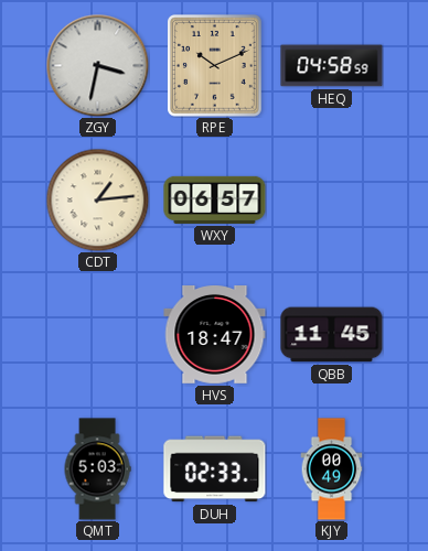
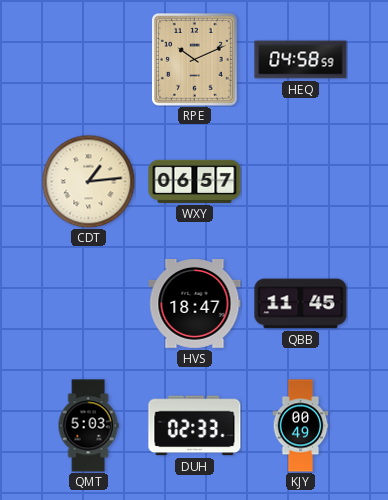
ZGY: 3:32 -> none (97, 65)
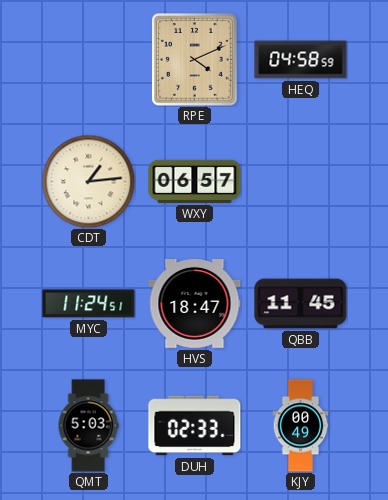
RPE: 10:11 -> 4:11 (195, 60)
MYC: none -> 11:24 (89, 304)
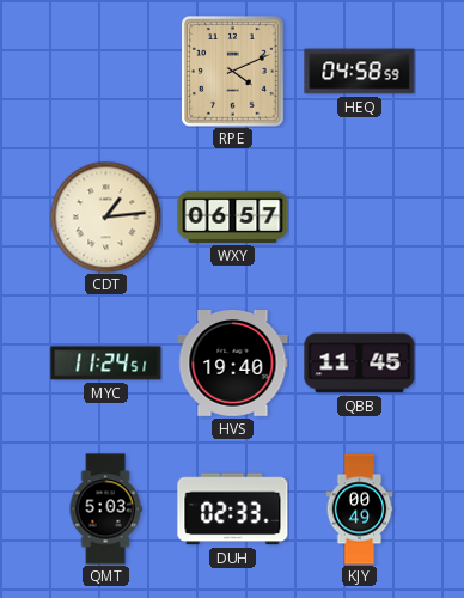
HVS: 18:47 -> 19:40 (233, 364)
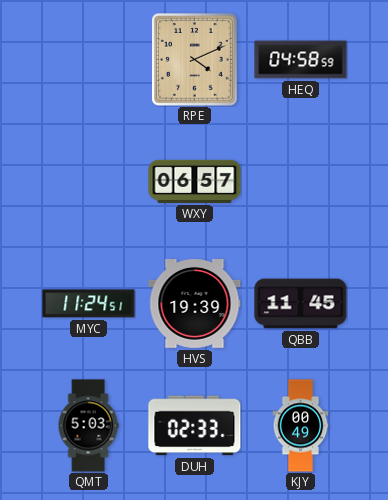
CDT: 1:14 -> none (105, 216)
HVS: 19:40 -> 19:39 (195, 304)
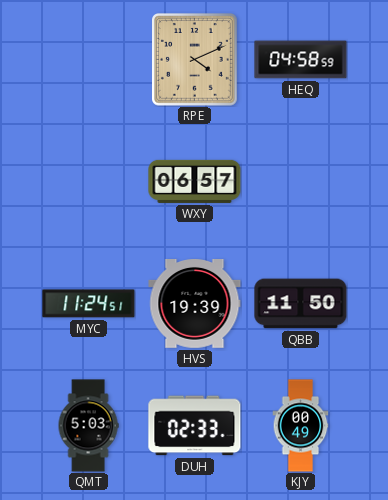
QBB: 11:45 -> 11:50 (301, 304)
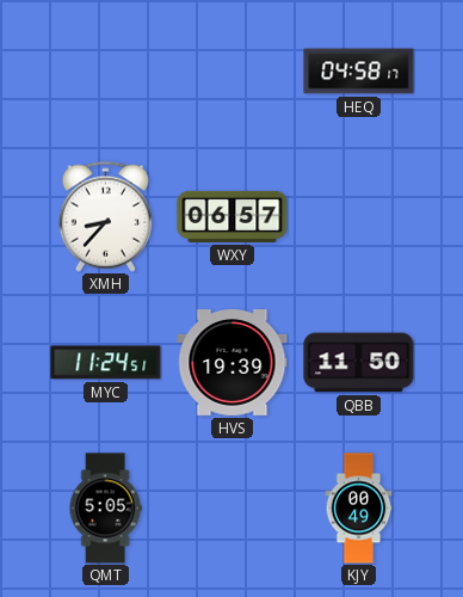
RPE: 4:11 -> none (195, 60)
HEQ: 04:58:59 -> 04:58:17 (359, 72)
XMH: none -> 8:37 (105, 216)
QMT: 5:03 -> 5:05 (105, 509)
DUH: 02:33 -> none (195, 426)
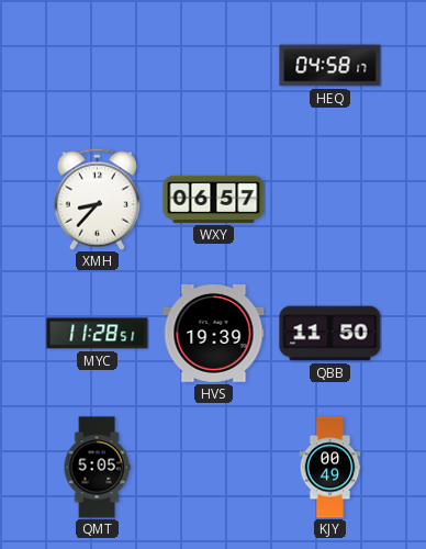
MYC: 11:24 -> 11:28 (98, 334)
